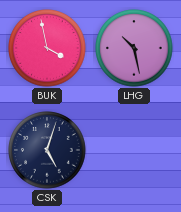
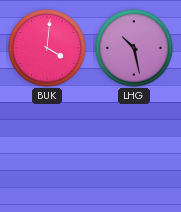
BUK: 3:58 -> 4:01 (47, 48)
CSK: 5:03 -> none (47, 150)
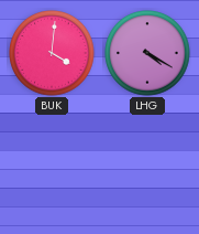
LHG: 10:28 -> 4:20 (147, 53)
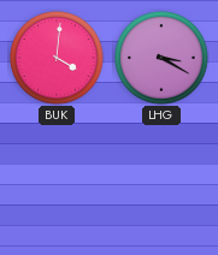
LHG: 4:20 -> 3:20 (161, 58)
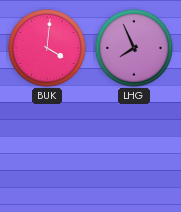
LHG: 3:20 -> 7:56 (134, 48)
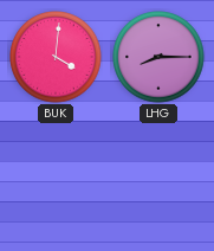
LHG: 7:56 -> 8:15 (158, 57)
